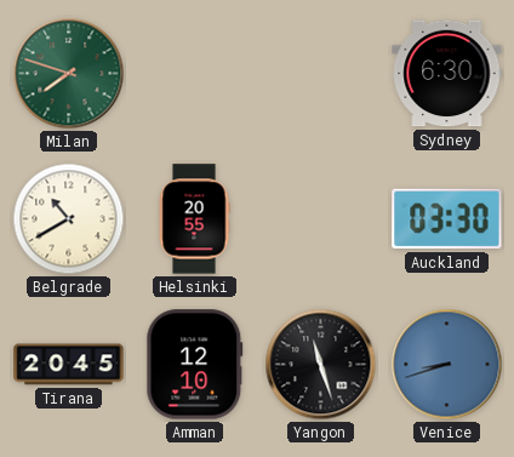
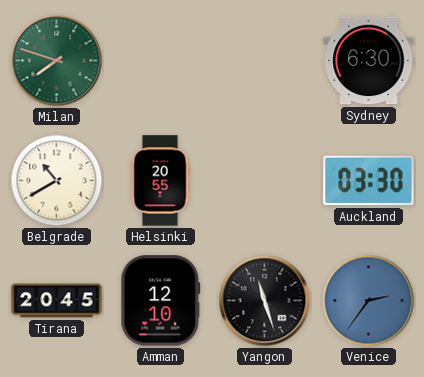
Venice: 8:42 -> 2:36 (369, 301)
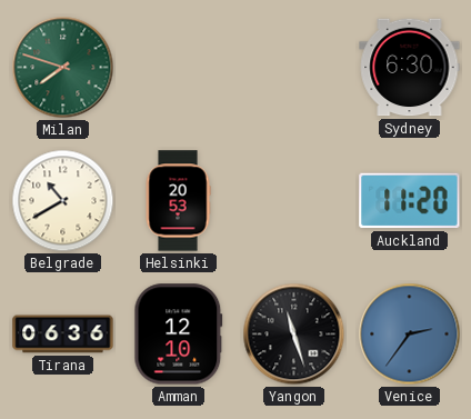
Helsinki: 20:55 -> 20:53 (178, 201)
Auckland: 03:30 -> 11:20 (410, 201)
Tirana: 20:45 -> 06:36 (63, 335)
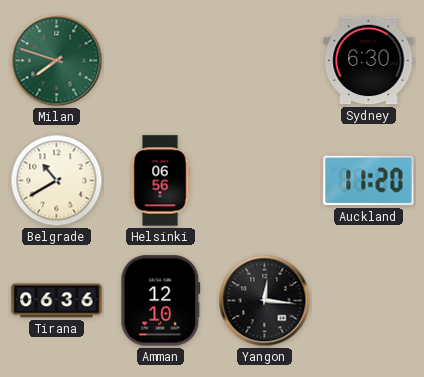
Helsinki: 20:53 -> 06:56 (160, 181)
Yangon: 11:27 -> 12:16 (265, 301)
Venice: 2:36 -> none (410, 335)
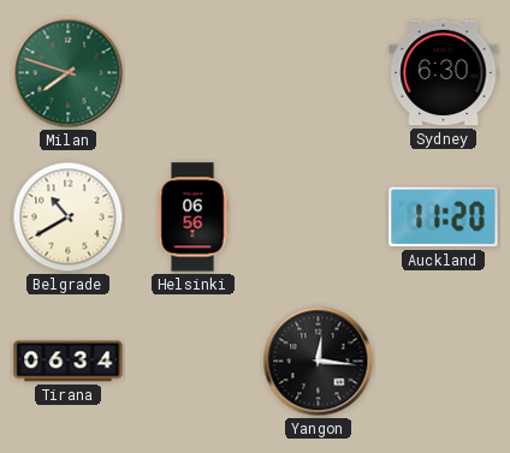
Tirana: 06:36 -> 06:34 (69, 362)
Amman: 12:10 -> none (161, 301)
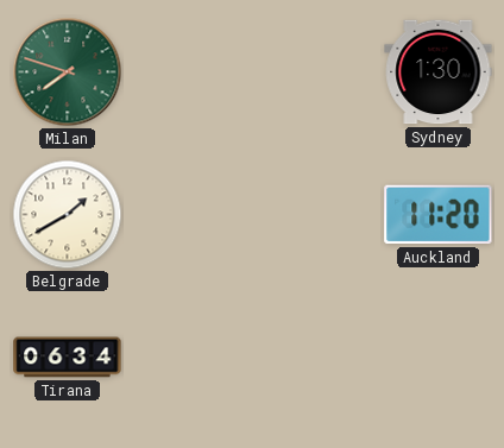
Sydney: 6:30 -> 1:30 (439, 72)
Belgrade: 10:40 -> 1:40 (68, 215)
Helsinki: 06:56 -> none (192, 217)
Yangon: 12:16 -> none (319, 362)
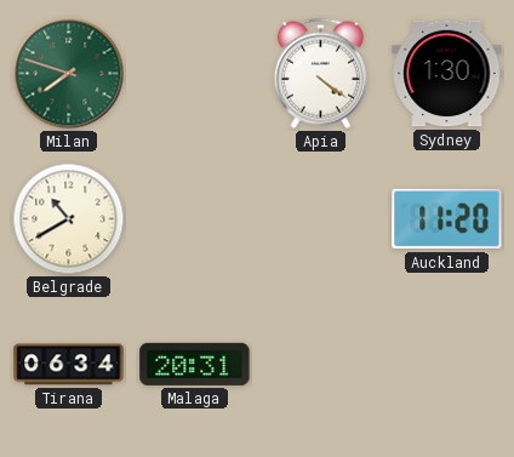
Apia: none -> 4:21 (320, 73)
Belgrade: 1:40 -> 10:40 (69, 219)
Malaga: none -> 20:31 (195, 364)
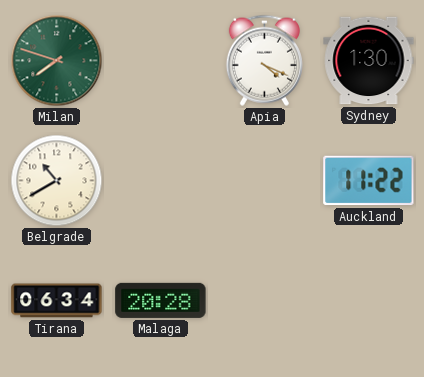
Apia: 4:21 -> 4:19 (264, 60)
Auckland: 11:20 -> 11:22 (369, 181)
Malaga: 20:31 -> 20:28 (161, 300)
